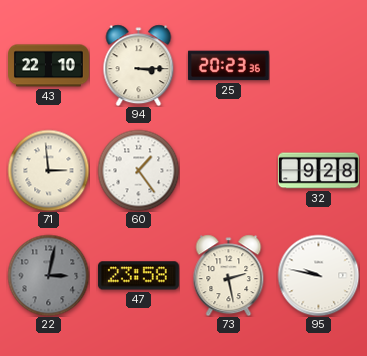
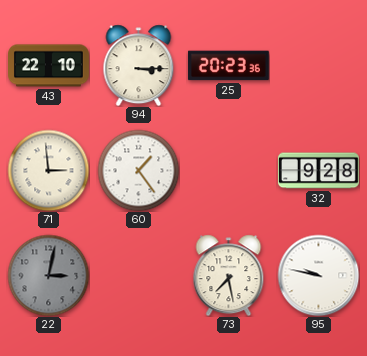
47: 23:58 -> none (138, 276)
73: 2:28 -> 7:28 (229, 275)
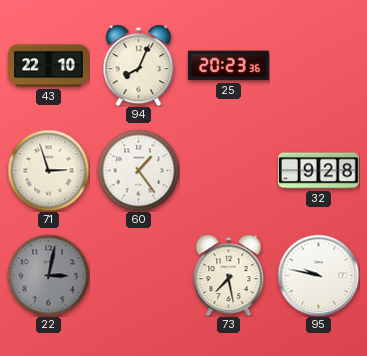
94: 3:15 -> 8:04 (139, 65)
71: 2:59 -> 2:57 (48, 170)
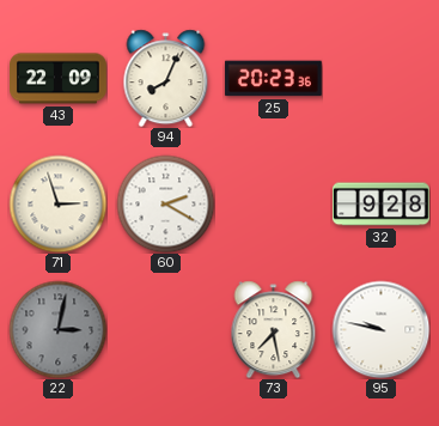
43: 22:10 -> 22:09 (59, 79)
60: 1:24 -> 2:20 (165, 203)
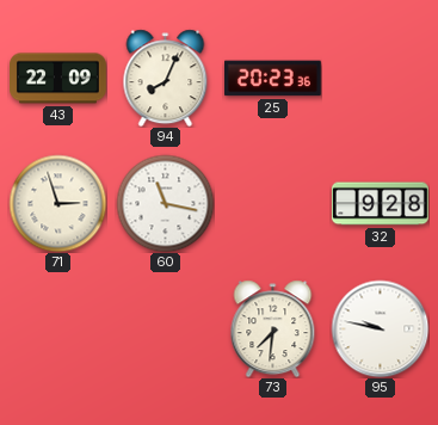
60: 2:20 -> 11:17 (165, 203)
22: 3:02 -> none (57, 329)
73: 7:28 -> 7:31 (273, 328)
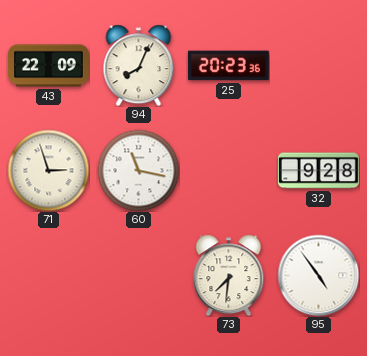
95: 9:47 -> 4:54 (318, 275)
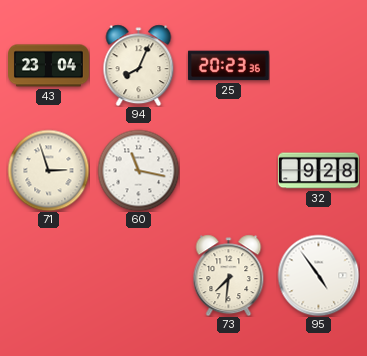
43: 22:09 -> 23:04 (49, 66)
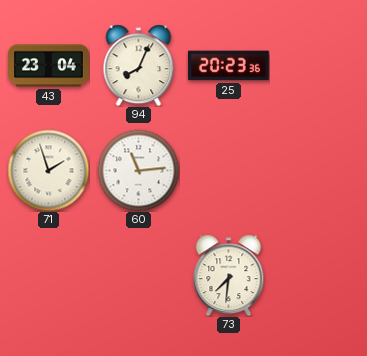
71: 2:57 -> 1:57 (48, 170)
60: 11:17 -> 11:14 (138, 170)
32: 9:28 -> none (318, 171)
95: 4:54 -> none (318, 275)
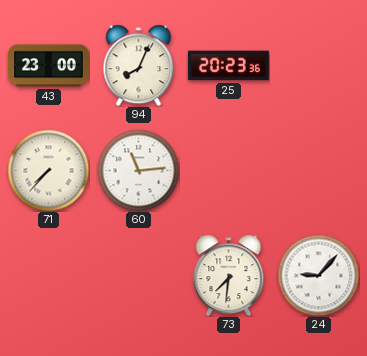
43: 23:04 -> 23:00 (49, 66)
71: 1:57 -> 7:37 (48, 170)
24: none -> 9:07 (318, 275)
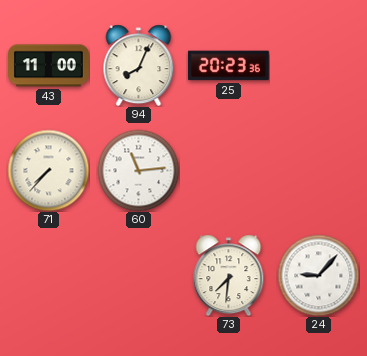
43: 23:00 -> 11:00 (49, 66)
